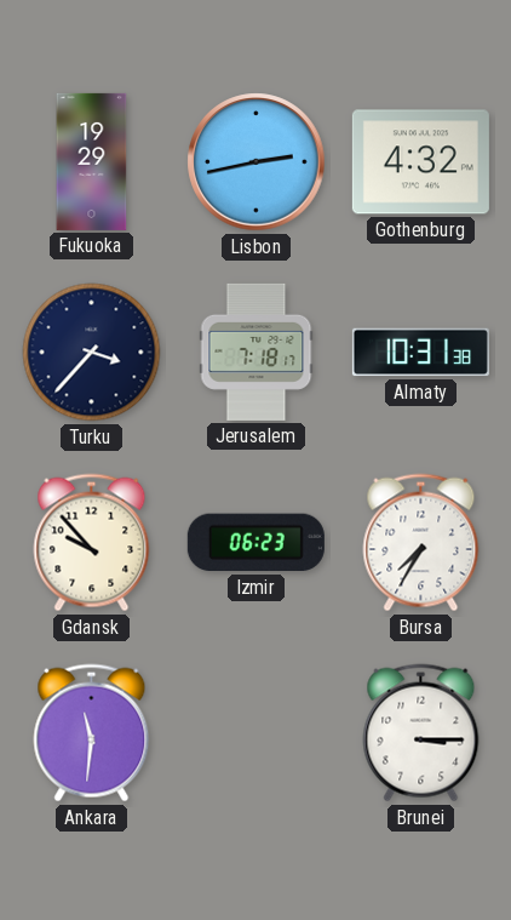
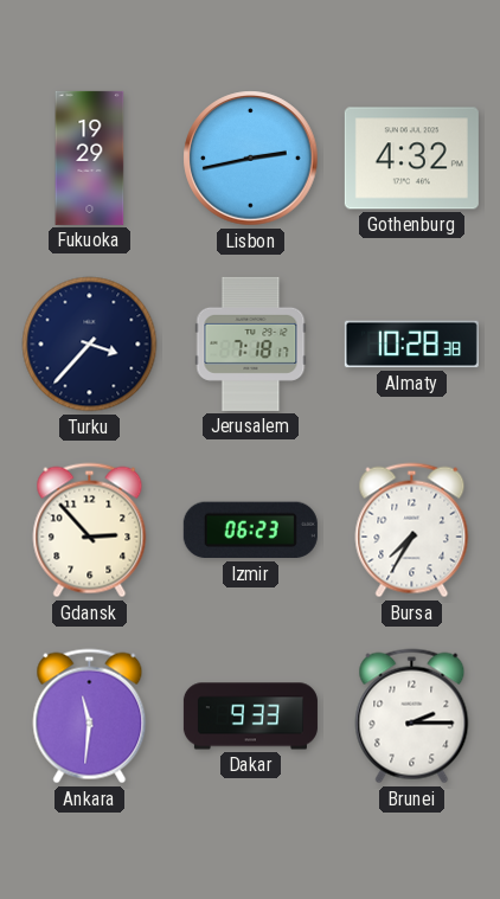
Almaty: 10:31 -> 10:28 (411, 345)
Gdansk: 9:53 -> 2:53 (90, 531)
Dakar: none -> 9:33 (250, 717)
Brunei: 3:15 -> 2:15 (412, 717)
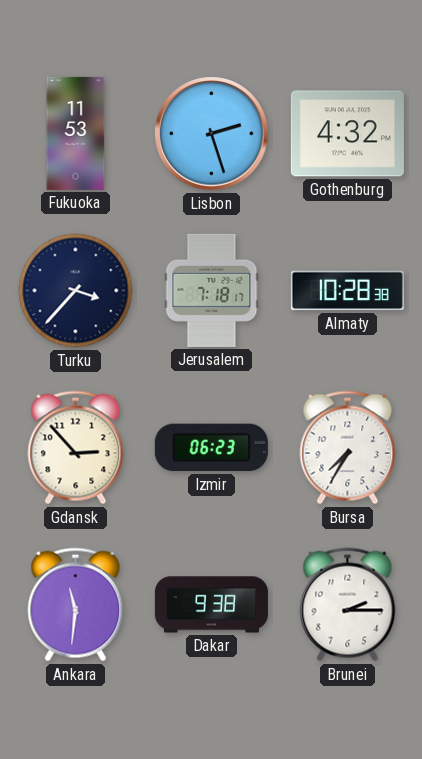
Fukuoka: 19:29 -> 11:53 (76, 133)
Lisbon: 2:43 -> 2:27 (212, 134)
Dakar: 9:33 -> 9:38 (211, 605)
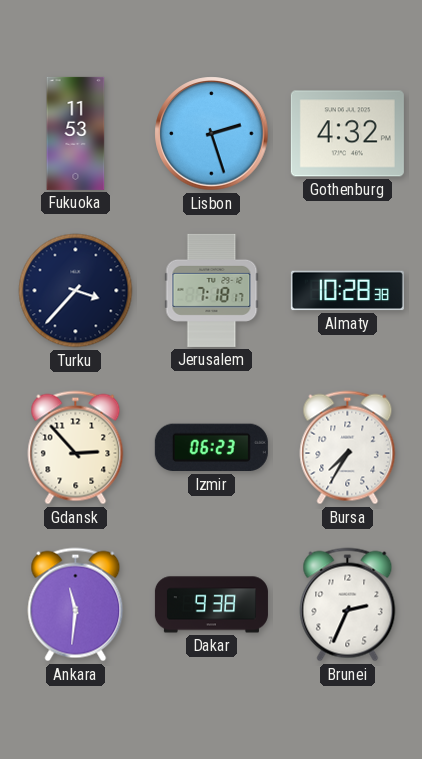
Brunei: 2:15 -> 2:34 (348, 605)
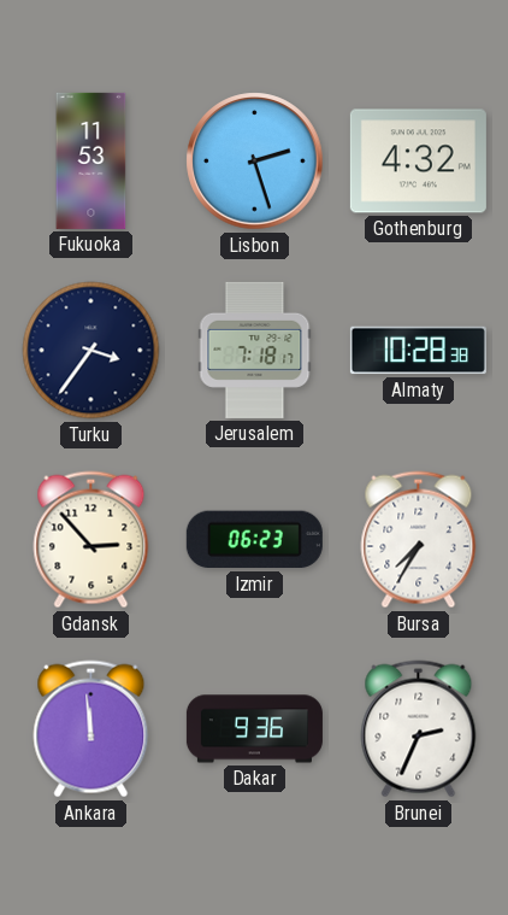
Turku: 3:37 -> 3:36 (91, 351)
Ankara: 11:31 -> 11:59 (91, 729)
Dakar: 9:38 -> 9:36 (254, 729)
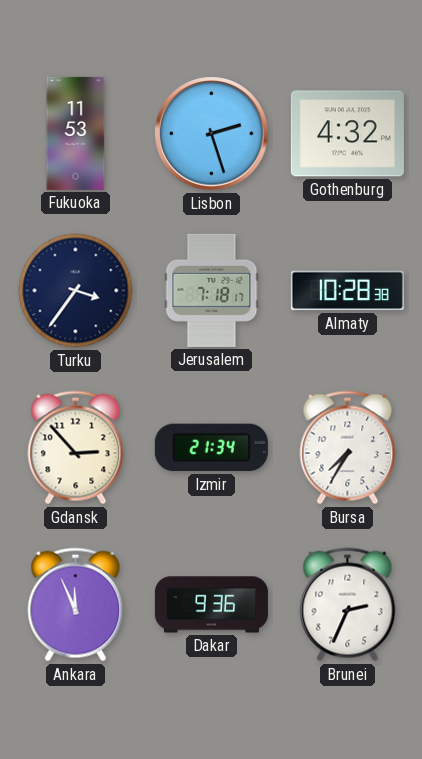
Izmir: 06:23 -> 21:34 (211, 448)
Ankara: 11:59 -> 11:56 (76, 605)
